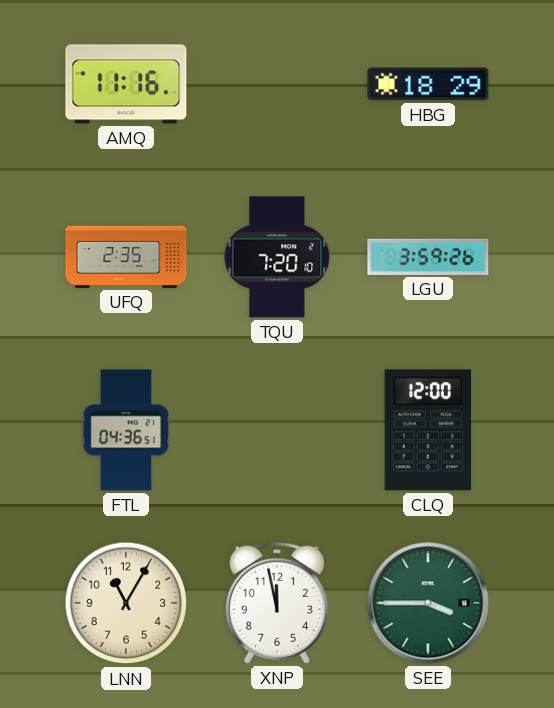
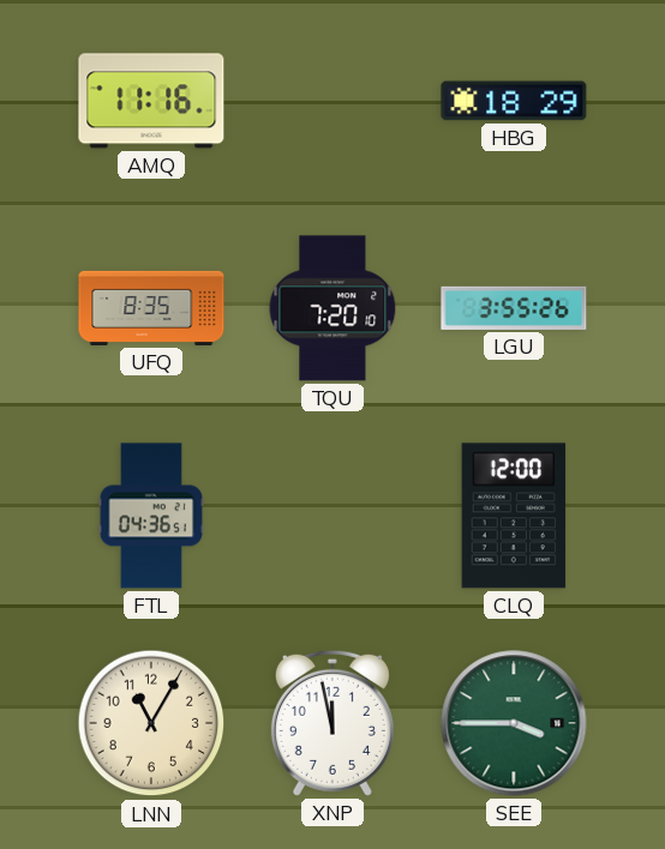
UFQ: 2:35 -> 8:35 (151, 308)
LGU: 3:59 -> 3:55 (514, 308)
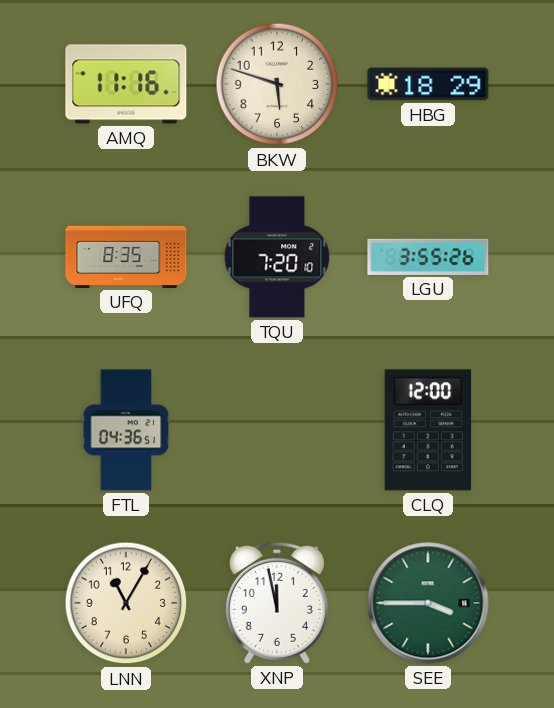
BKW: none -> 5:48 (277, 84)
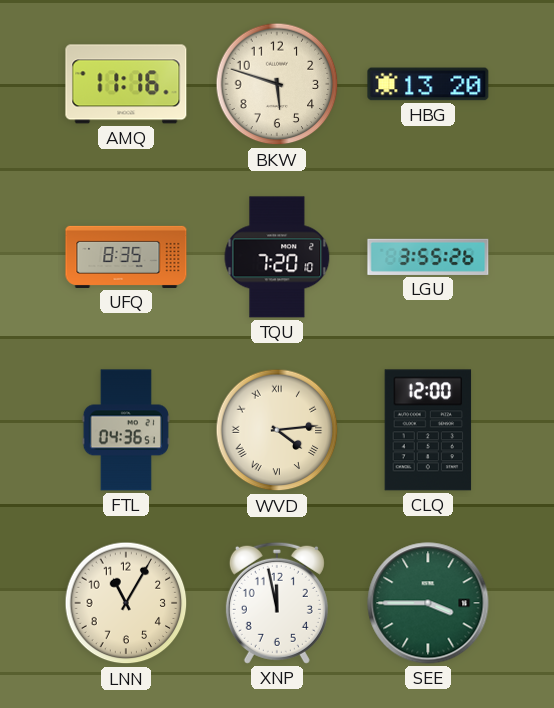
HBG: 18:29 -> 13:20 (428, 84)
WVD: none -> 4:14 (277, 430)
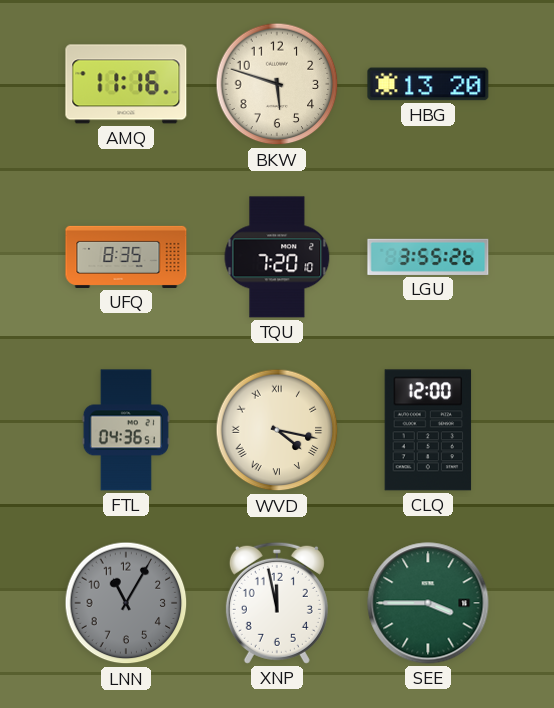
WVD: 4:14 -> 4:17 (277, 430)
LNN dial: cream -> grey (126, 603)
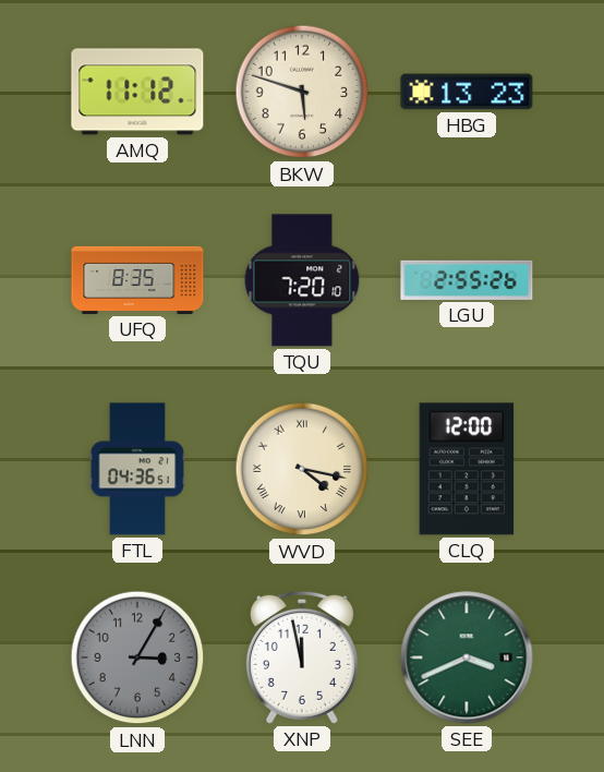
AMQ: 11:16 -> 11:12 (137, 92)
HBG: 13:20 -> 13:23 (467, 92)
LGU: 3:55 -> 2:55 (467, 280)
LNN: 11:05 -> 3:05 (137, 658)
SEE: 3:45 -> 3:41 (467, 658)
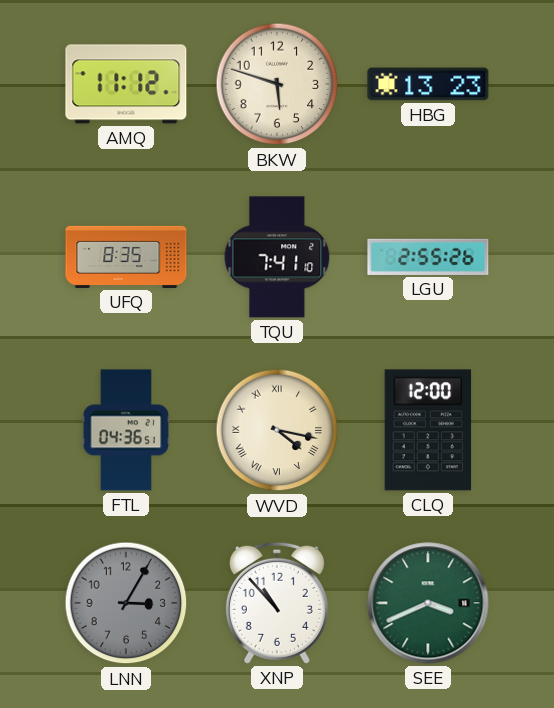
TQU: 7:20 -> 7:41 (277, 257)
XNP: 11:58 -> 10:53 (277, 603)
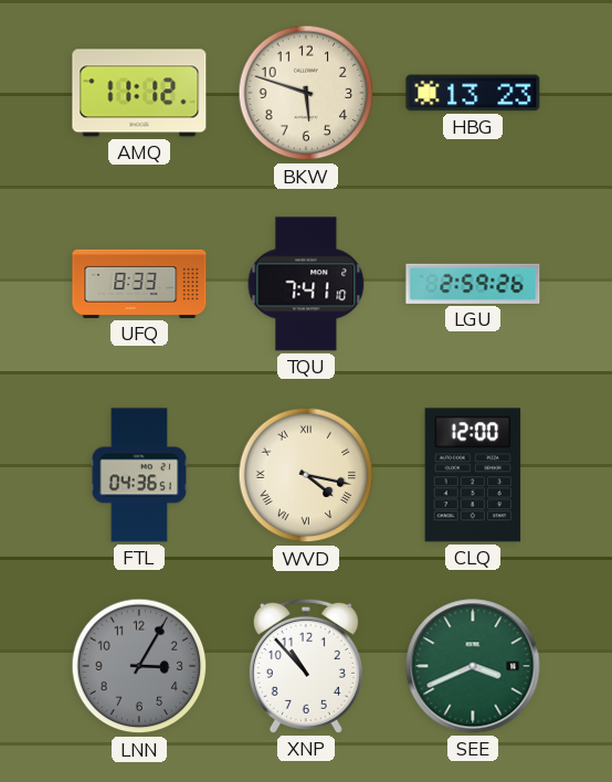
UFQ: 8:35 -> 8:33 (139, 284)
LGU: 2:55 -> 2:59 (473, 284)
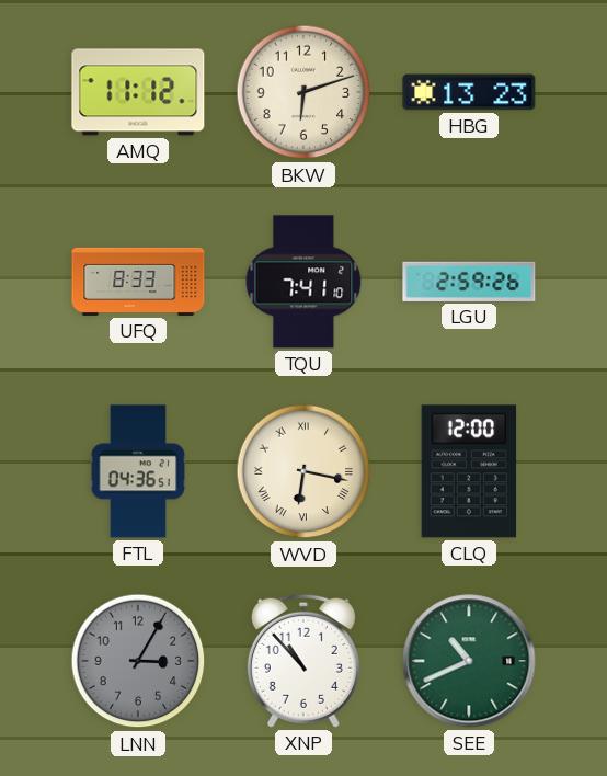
BKW: 5:48 -> 6:12 (303, 92)
WVD: 4:17 -> 6:17 (303, 471)
SEE: 3:41 -> 10:41 (469, 661)
